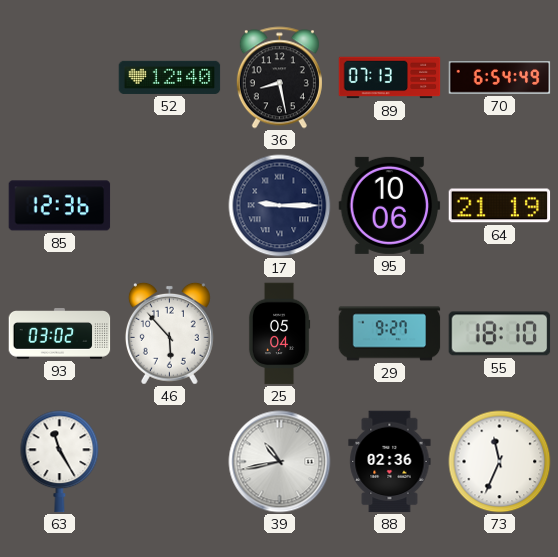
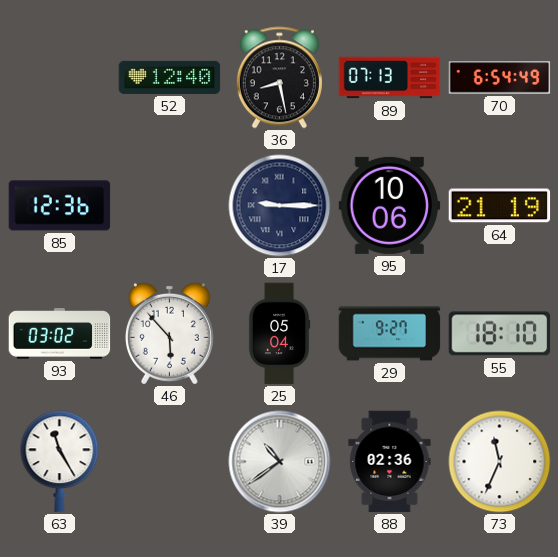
39: 10:43 -> 10:39 (280, 462)
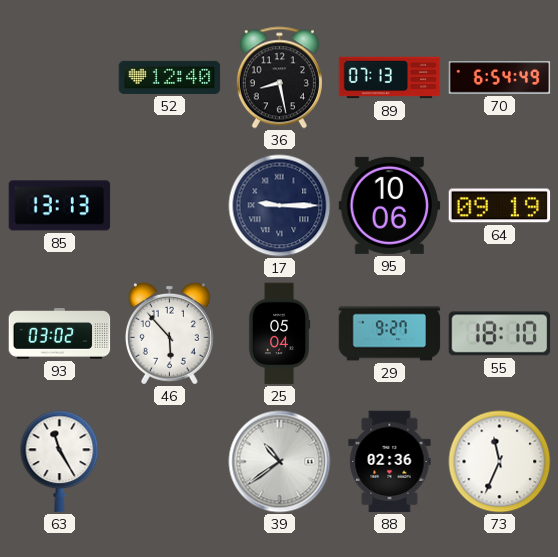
85: 12:36 -> 13:13 (60, 206)
64: 21:19 -> 09:19 (500, 206)
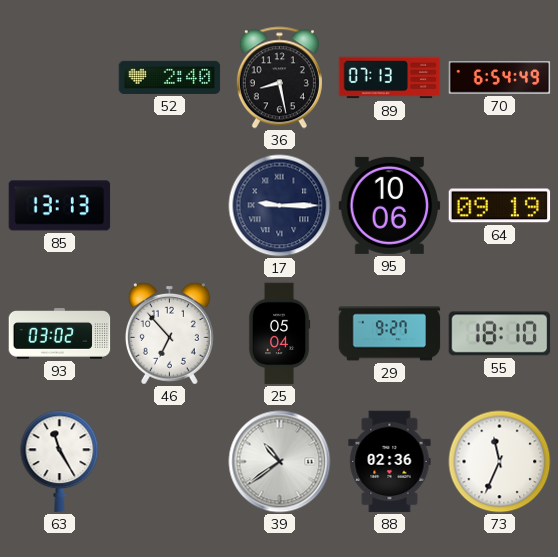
52: 12:40 -> 2:40 (170, 77)
46: 5:53 -> 6:53 (169, 333)
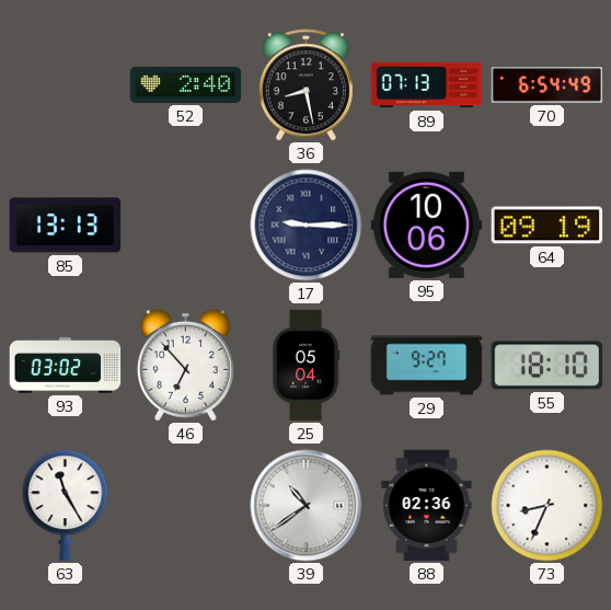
73: 11:34 -> 8:34 (547, 506)
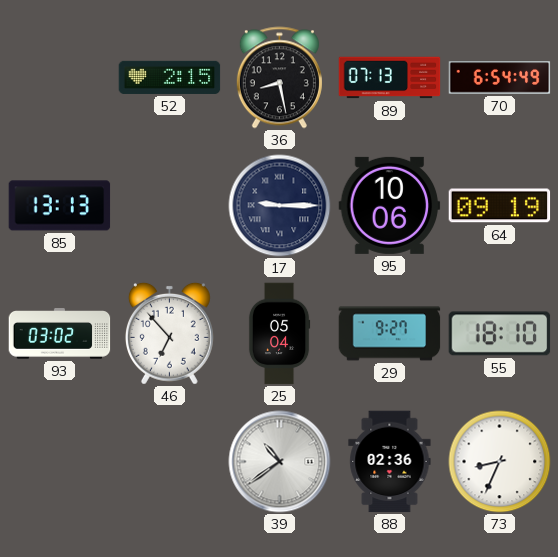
52: 2:40 -> 2:15 (170, 77)
63: 11:25 -> none (66, 506)
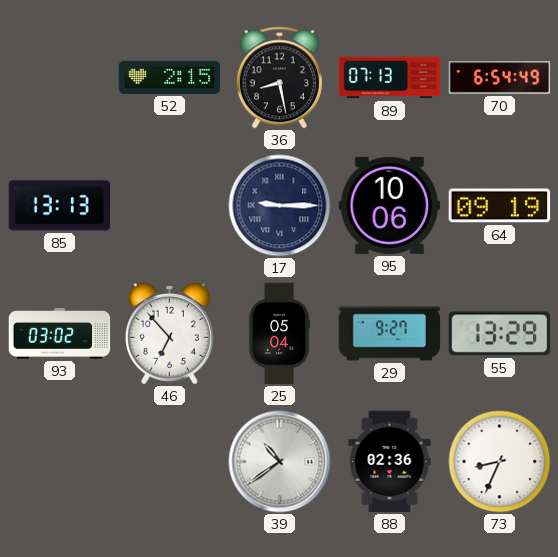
55: 18:10 -> 13:29 (500, 334)
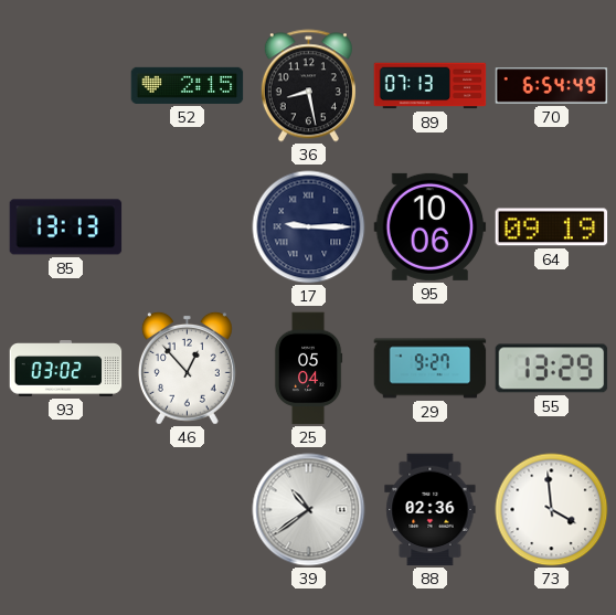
46: 6:53 -> 12:53 (187, 368)
73: 8:34 -> 3:59 (552, 510)
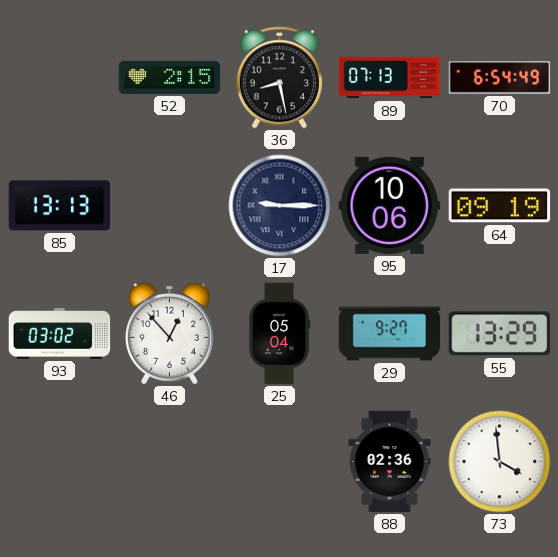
39: 10:39 -> none (309, 510)
